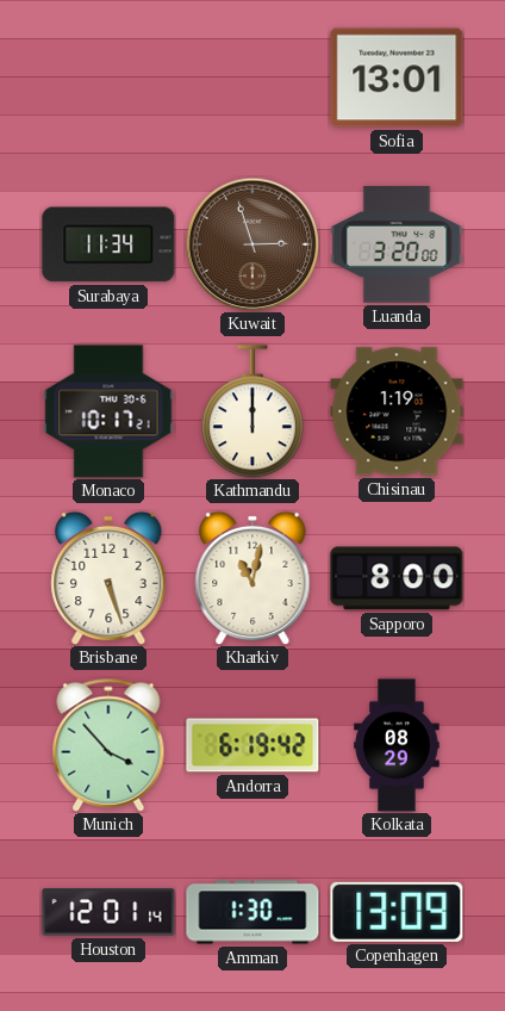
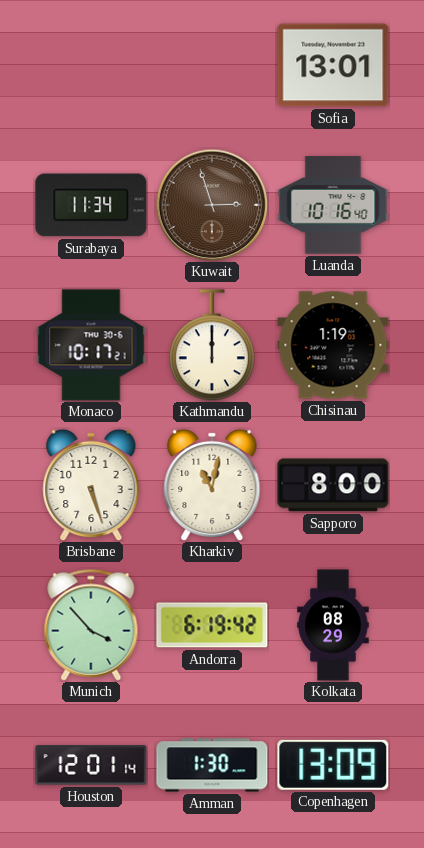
Luanda: 3:20 -> 10:16 (333, 205)
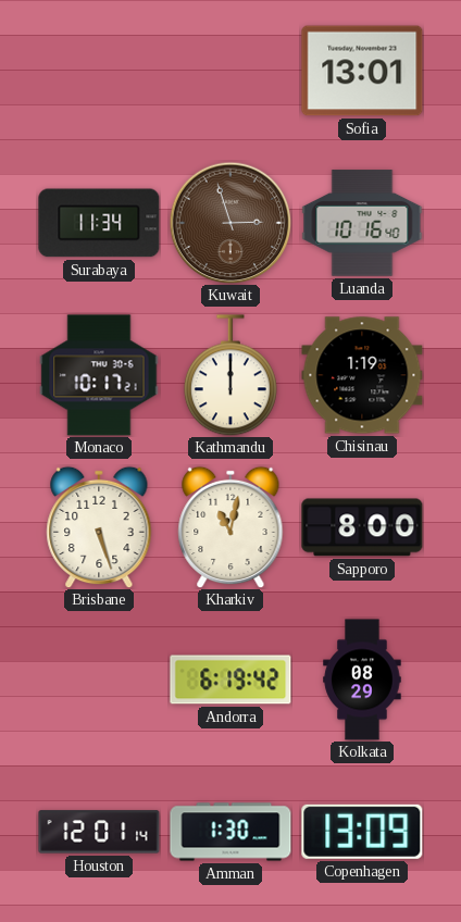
Munich: 3:53 -> none (91, 625)
